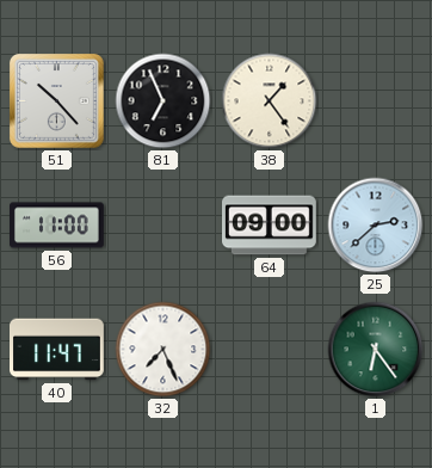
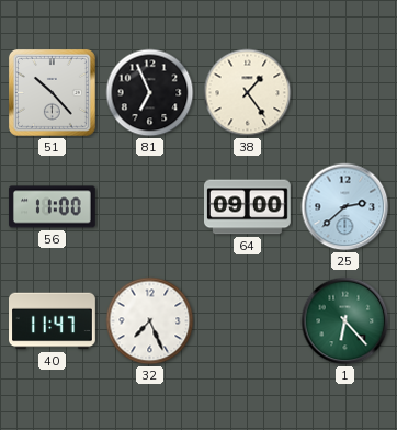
1: 6:24 -> 6:23 (345, 321)
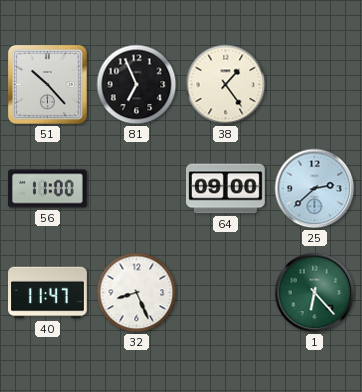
32: 7:26 -> 8:26 (137, 293)
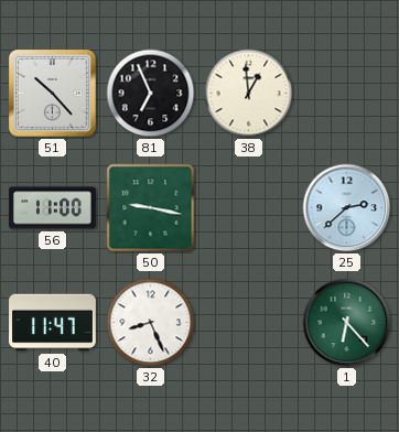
38: 1:24 -> 12:59 (249, 94)
50: none -> 9:17 (151, 208)
64: 09:00 -> none (226, 189)
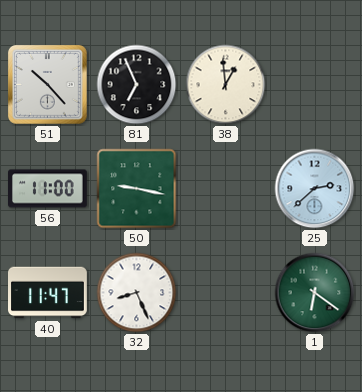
1: 6:23 -> 6:21 (315, 293)
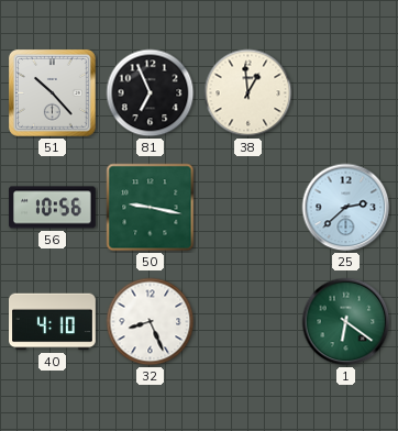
56: 11:00 -> 10:56 (53, 208)
40: 11:47 -> 4:10 (53, 322)
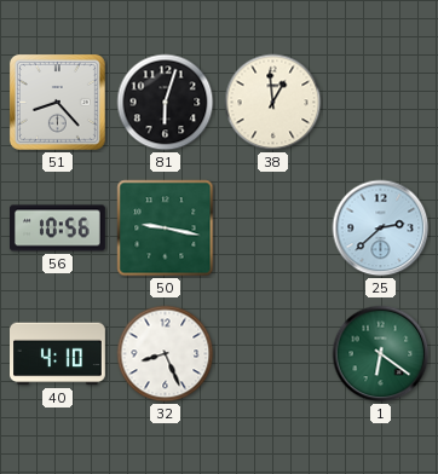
51: 10:23 -> 8:23 (57, 102)
81: 6:56 -> 6:03 (166, 103)
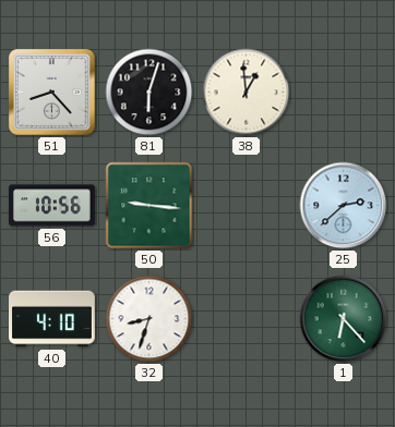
50: 9:17 -> 9:16 (149, 206)
32: 8:26 -> 8:33 (149, 319)
1: 6:21 -> 6:23 (344, 319)
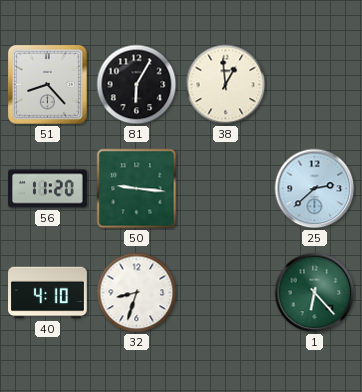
81: 6:03 -> 6:05 (137, 85)
56: 10:56 -> 11:20 (48, 189)
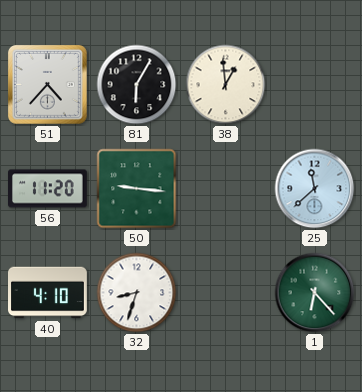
51: 8:23 -> 4:37 (47, 84)
25: 2:38 -> 11:38 (315, 189)
